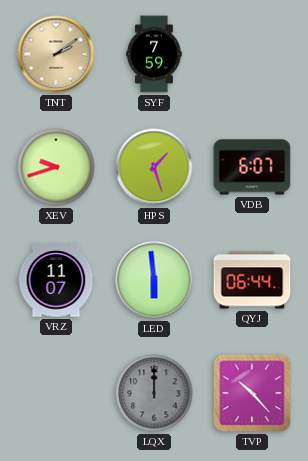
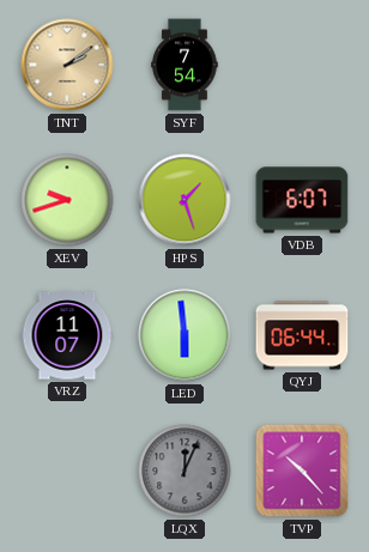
SYF: 7:59 -> 7:54 (184, 65)
LQX: 12:00 -> 12:04 (184, 471)
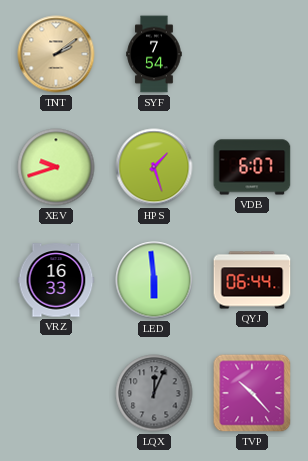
VRZ: 11:07 -> 16:33 (56, 280)
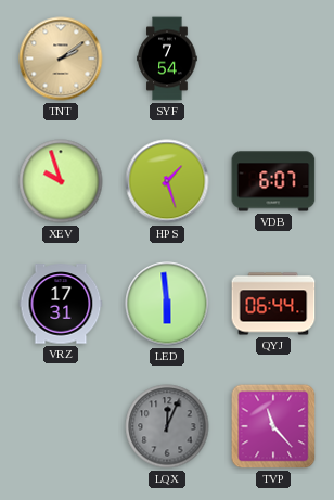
XEV: 9:42 -> 9:57 (61, 181)
VRZ: 16:33 -> 17:31 (61, 304)
TVP: 10:23 -> 11:23 (273, 426)
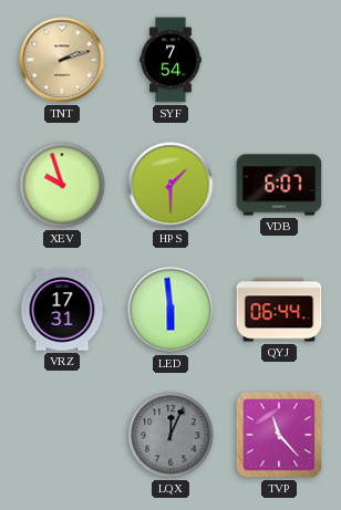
TNT: 2:09 -> 2:12 (62, 60)
HPS: 1:27 -> 1:30 (170, 185)
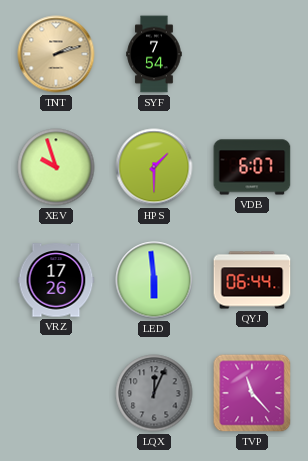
VRZ: 17:31 -> 17:26 (56, 280)
